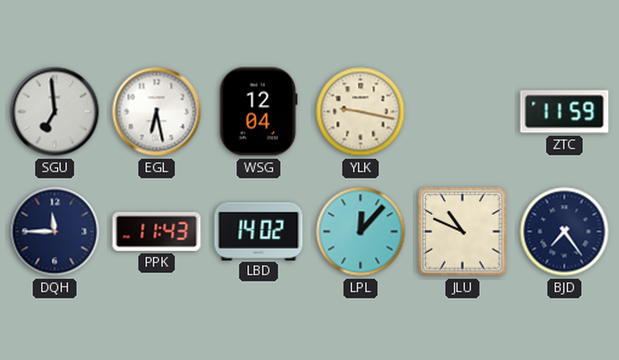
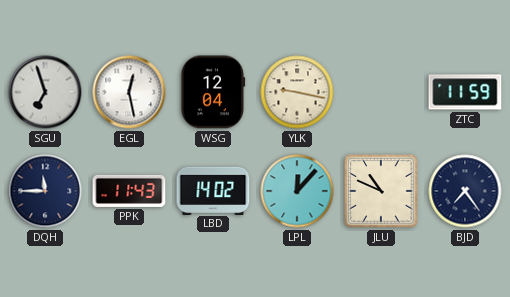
SGU: 6:59 -> 6:57 (45, 92)
EGL: 6:28 -> 12:28 (129, 92)
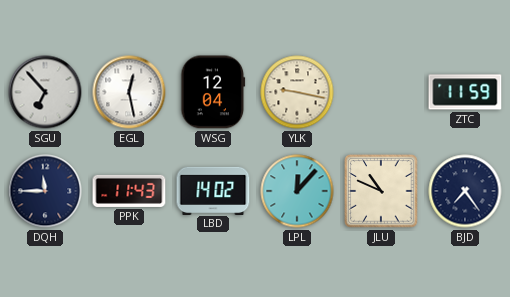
SGU: 6:57 -> 6:53 (45, 92)
